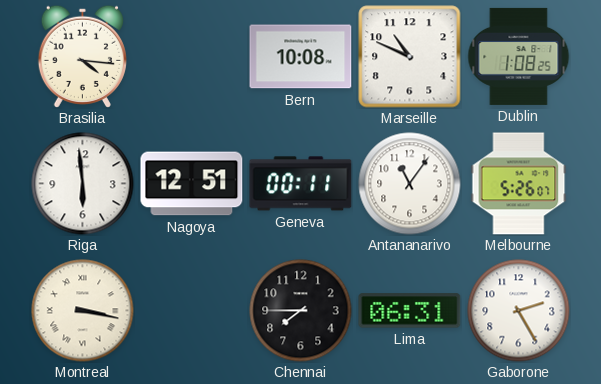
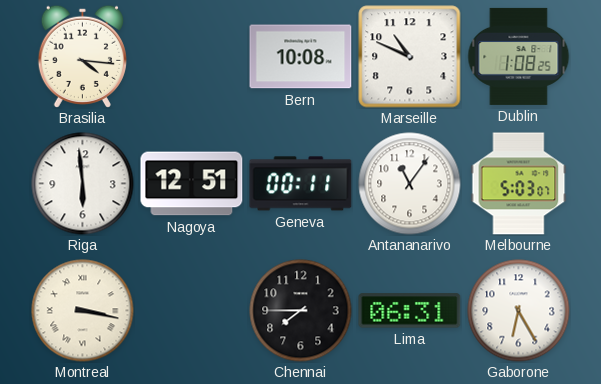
Melbourne: 5:26 -> 5:03 (519, 184)
Gaborone: 2:25 -> 6:25 (519, 311)
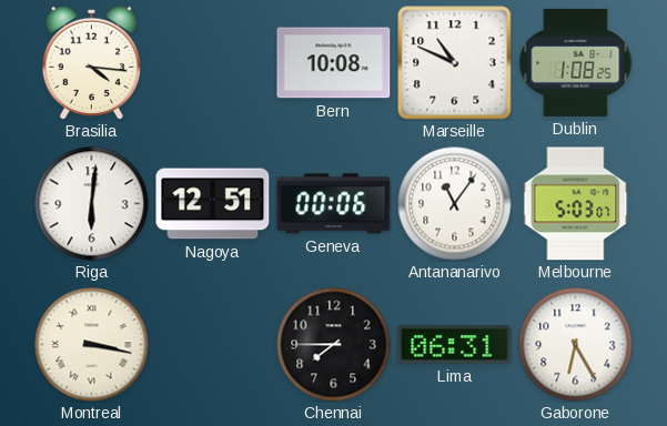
Riga: 5:59 -> 6:01 (92, 204)
Geneva: 00:11 -> 00:06 (334, 204)
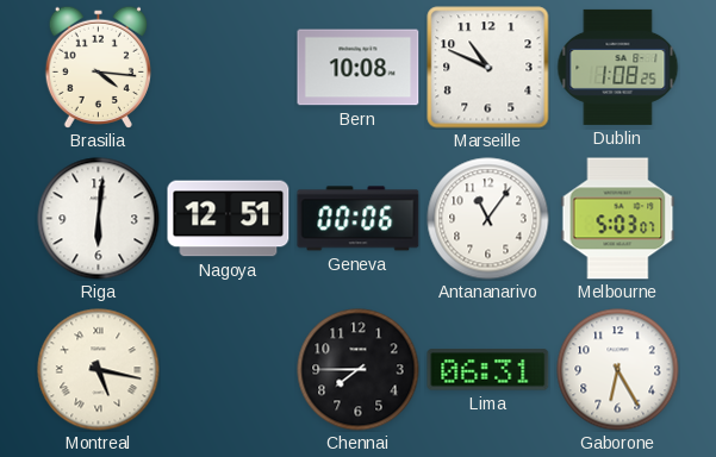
Montreal: 3:17 -> 5:17 (99, 370)
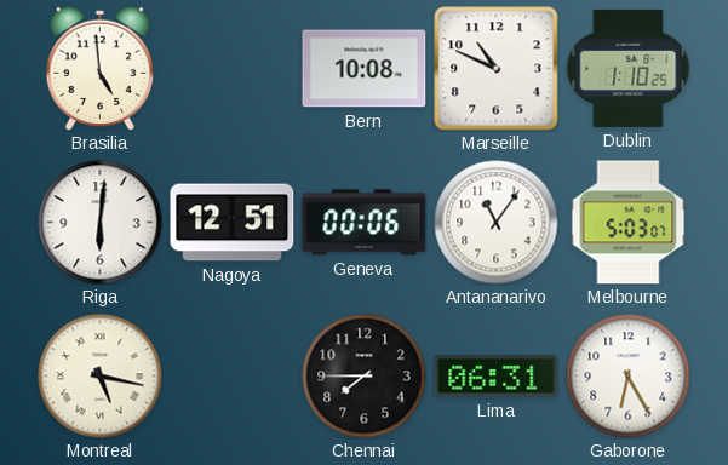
Brasilia: 4:16 -> 4:59 (99, 68)
Dublin: 1:08 -> 1:10 (629, 68)
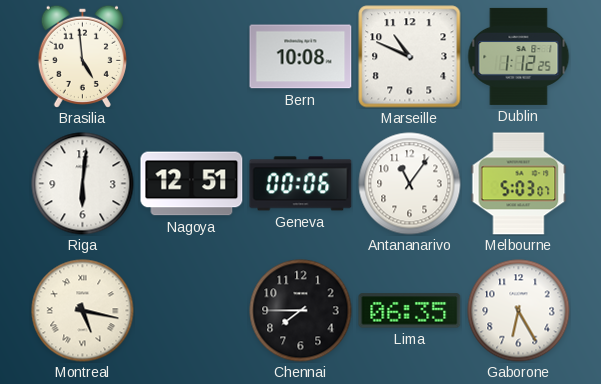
Dublin: 1:10 -> 1:12 (519, 56)
Lima: 06:31 -> 06:35 (410, 311)
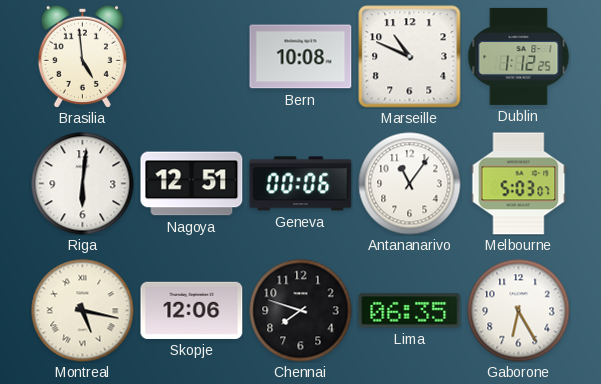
Skopje: none -> 12:06 (192, 310)
Chennai: 7:45 -> 7:48 (301, 311)
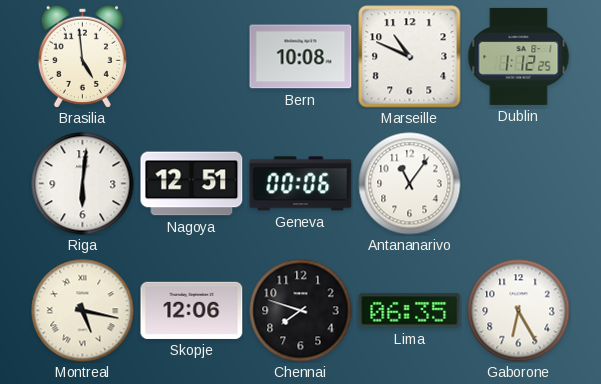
Melbourne: 5:03 -> none (519, 184)
